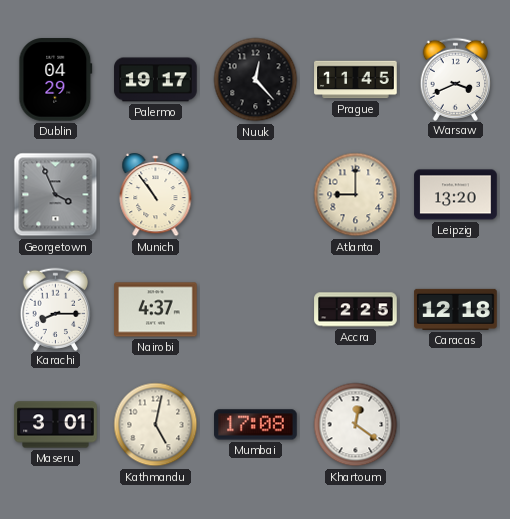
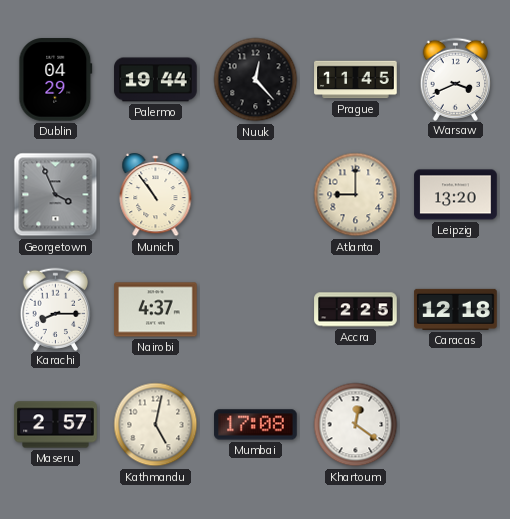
Palermo: 19:17 -> 19:44 (156, 80)
Maseru: 3:01 -> 2:57 (56, 425)
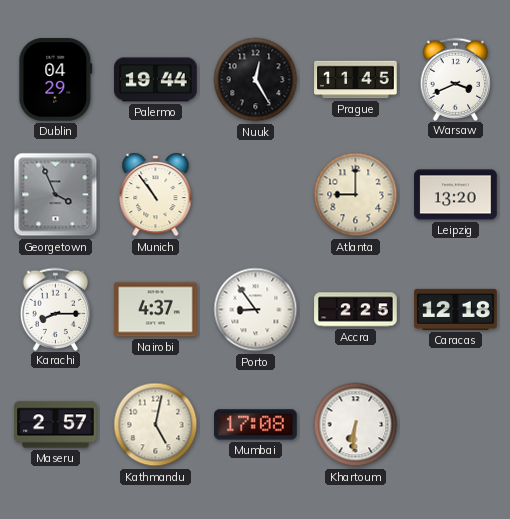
Nuuk: 12:23 -> 12:25 (256, 80)
Porto: none -> 8:54 (256, 310)
Khartoum: 12:21 -> 6:31 (356, 425)
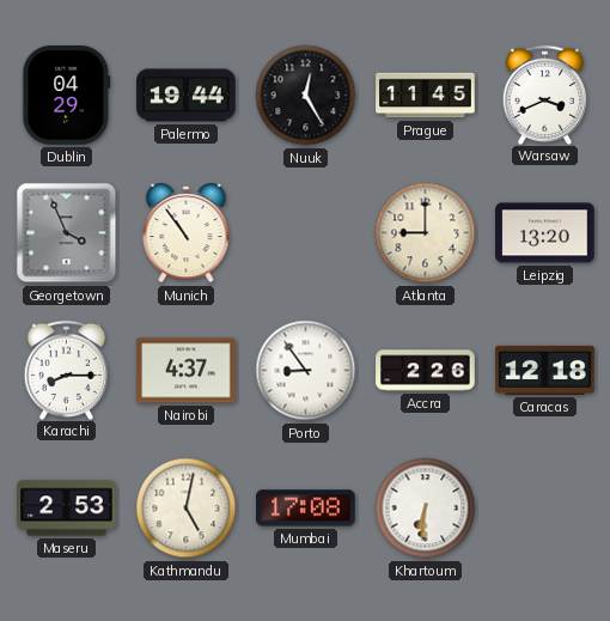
Accra: 2:25 -> 2:26 (426, 371)
Maseru: 2:57 -> 2:53 (67, 509)
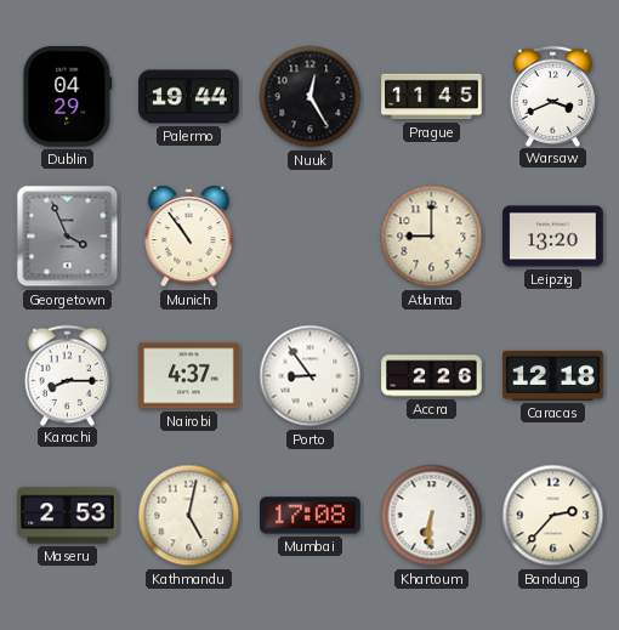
Bandung: none -> 2:37 (553, 516)
